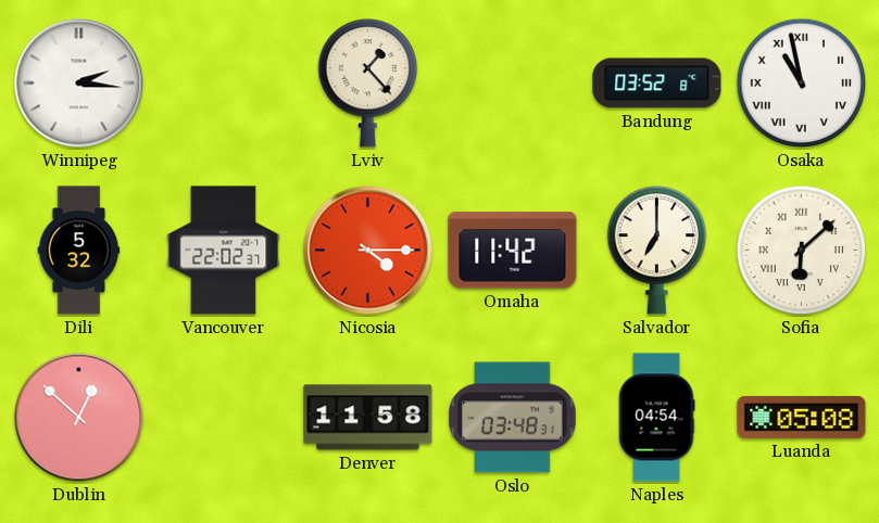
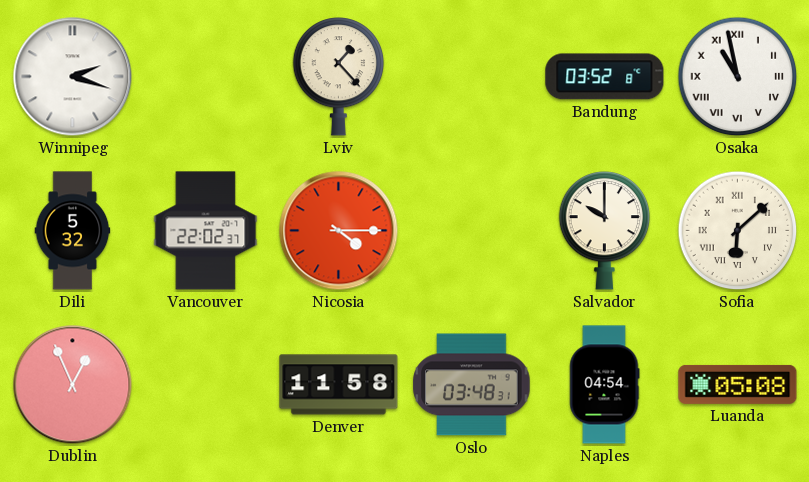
Winnipeg: 2:16 -> 2:18 (73, 77)
Omaha: 11:42 -> none (513, 251)
Salvador: 7:00 -> 10:00 (605, 231)
Dublin: 12:52 -> 12:56 (73, 385)
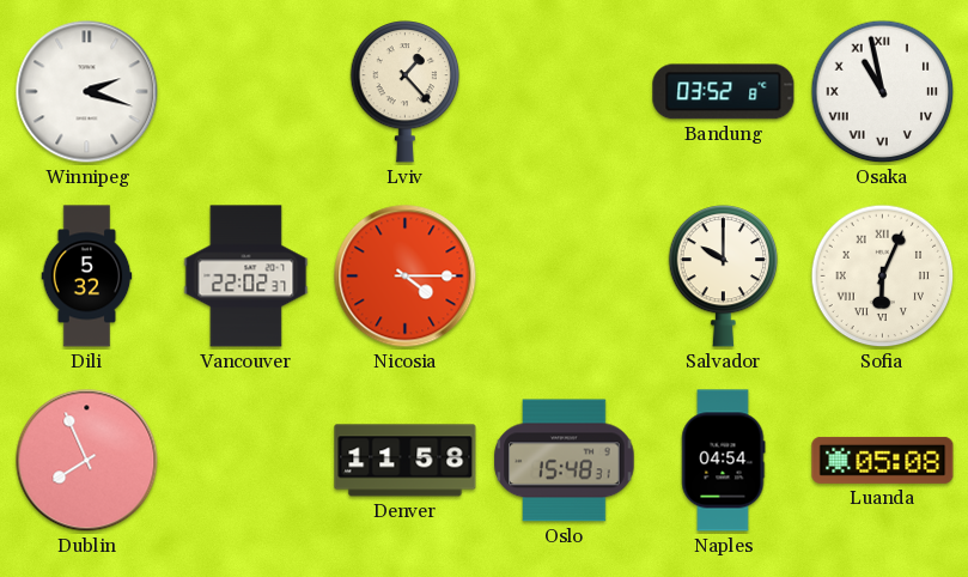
Sofia: 6:08 -> 6:04 (883, 277)
Dublin: 12:56 -> 7:56 (87, 461)
Oslo: 03:48 -> 15:48 (565, 461)
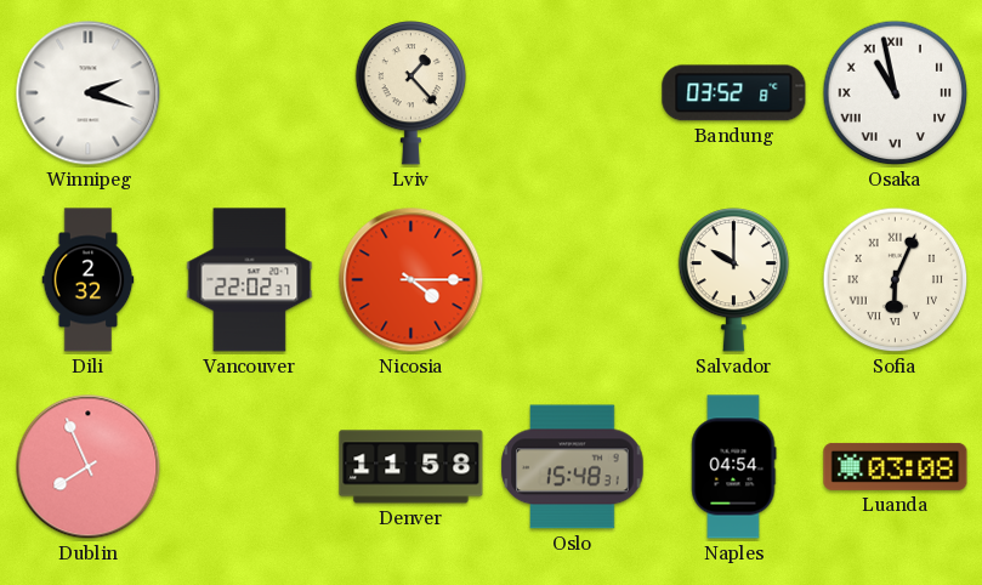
Dili: 5:32 -> 2:32 (89, 280)
Luanda: 05:08 -> 03:08 (896, 466)
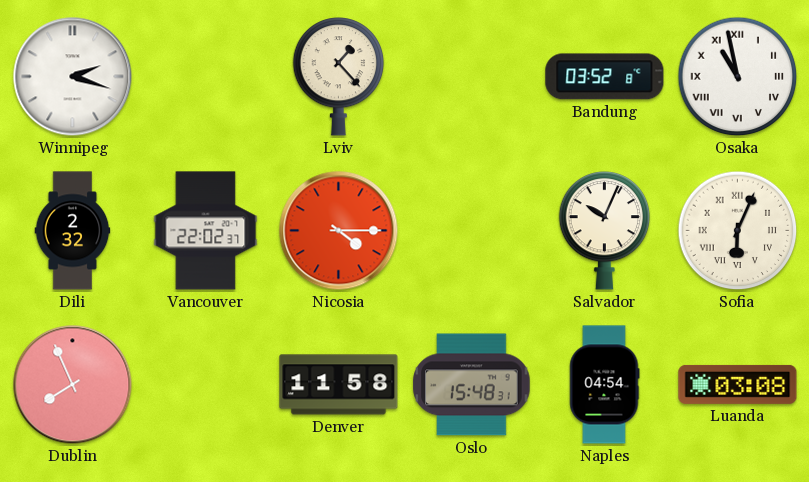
Salvador: 10:00 -> 10:04 (605, 231)
